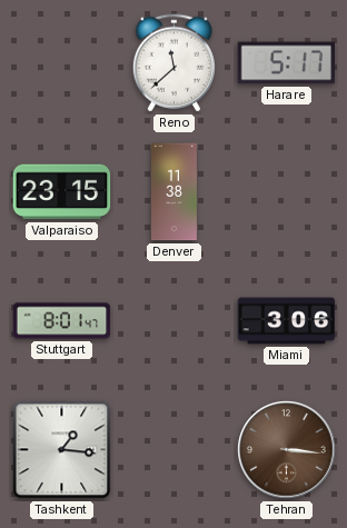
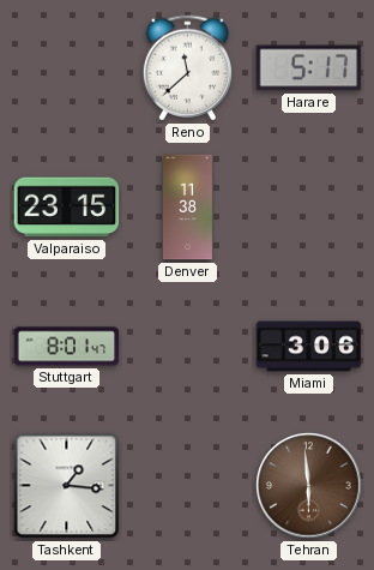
Tehran: 3:16 -> 5:59 (309, 486)
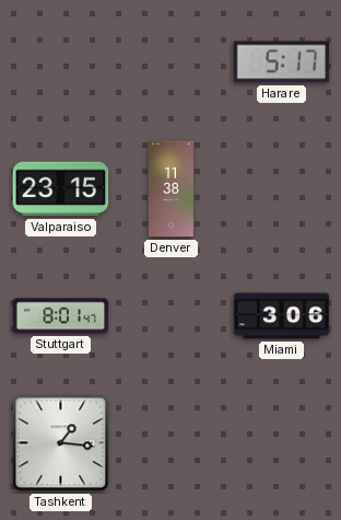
Reno: 11:38 -> none (187, 68)
Tehran: 5:59 -> none (309, 486)
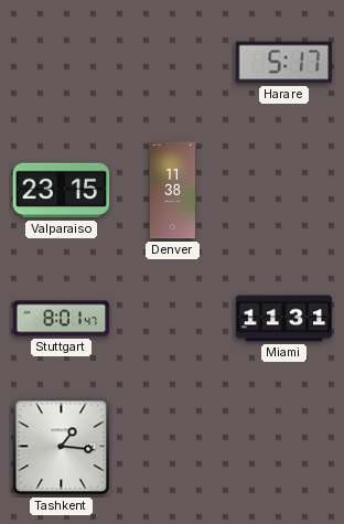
Miami: 3:06 -> 11:31 (284, 319)
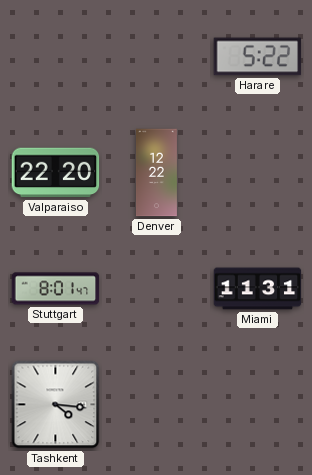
Harare: 5:17 -> 5:22 (258, 57)
Valparaiso: 23:15 -> 22:20 (56, 173)
Denver: 11:38 -> 12:22 (156, 173)
Tashkent: 1:16 -> 4:16 (56, 405)
